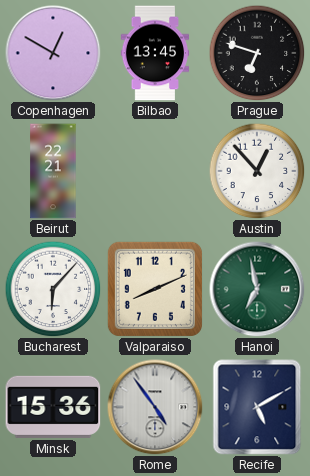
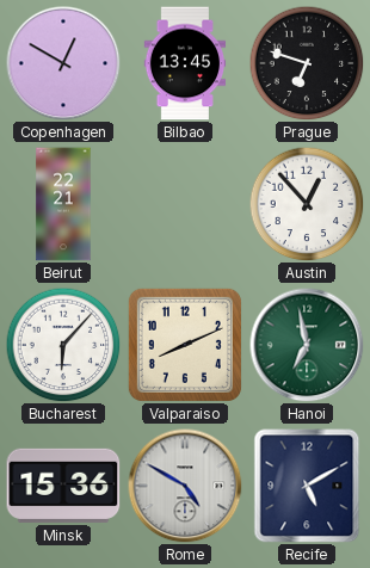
Rome: 4:54 -> 4:50 (185, 486)
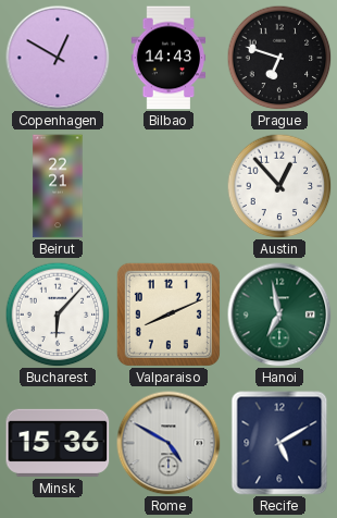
Bilbao: 13:45 -> 14:43 (168, 58)
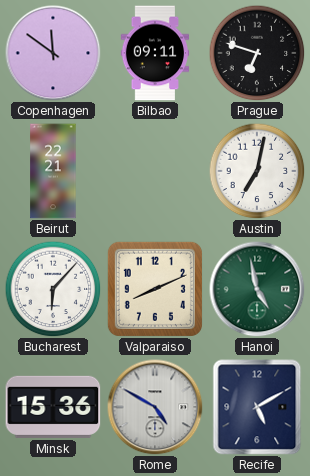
Copenhagen: 12:50 -> 11:51 (53, 53)
Bilbao: 14:43 -> 09:11 (155, 53)
Austin: 12:53 -> 7:02 (257, 171)
Hanoi: 6:58 -> 4:58 (257, 289)
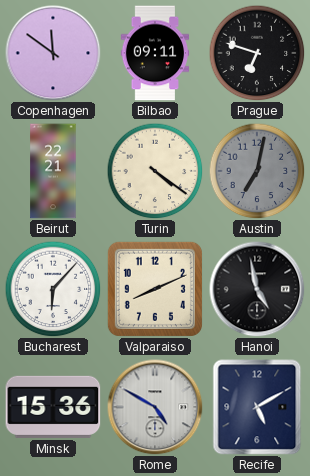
Turin: none -> 4:21 (155, 171)
Austin dial: white -> grey (257, 171)
Hanoi dial: green -> black (257, 289)
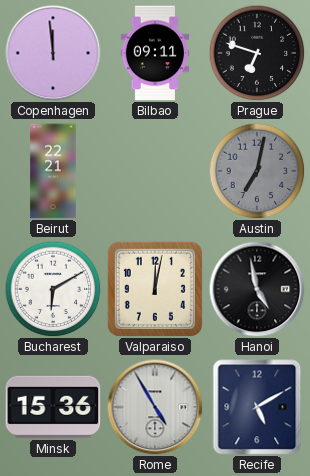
Copenhagen: 11:51 -> 11:59 (53, 53)
Turin: 4:21 -> none (155, 171)
Bucharest: 6:07 -> 6:10 (53, 289)
Valparaiso: 8:11 -> 12:02 (155, 289)
Rome: 4:50 -> 4:55 (155, 407)
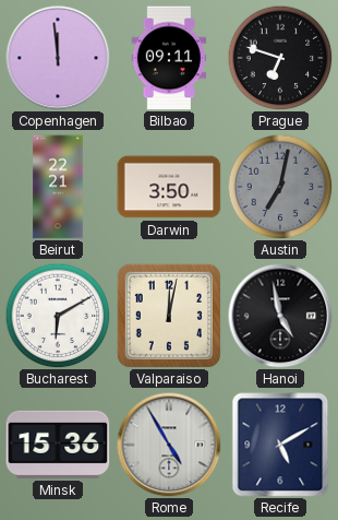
Darwin: none -> 3:50 (169, 187)
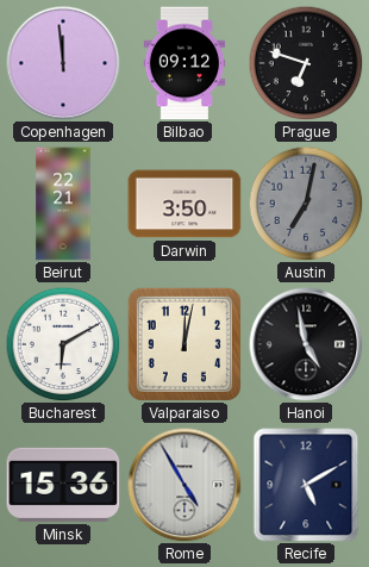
Bilbao: 09:11 -> 09:12 (185, 63)
